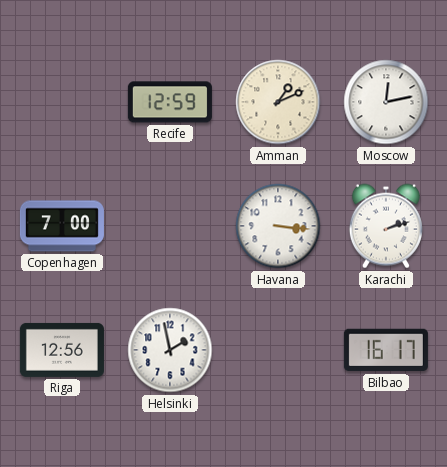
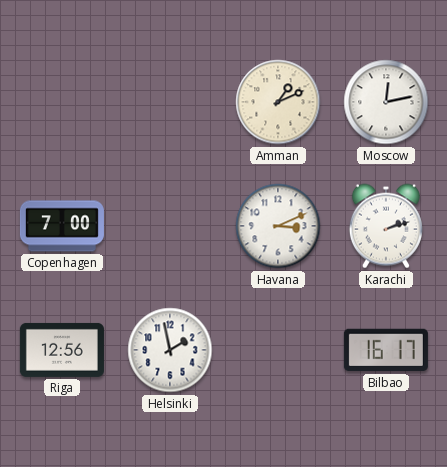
Recife: 12:59 -> none (170, 102)
Havana: 3:16 -> 3:11 (278, 226)
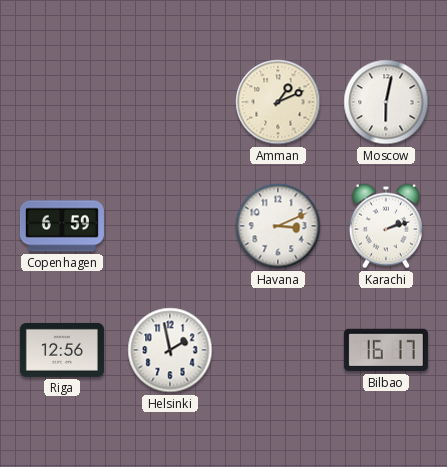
Moscow: 12:13 -> 6:02 (386, 102)
Copenhagen: 7:00 -> 6:59 (62, 226)
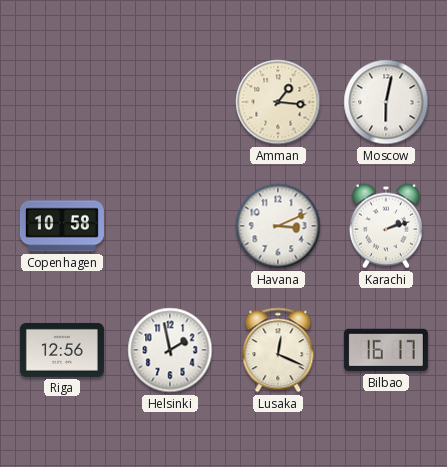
Amman: 1:11 -> 1:16 (278, 102)
Copenhagen: 6:59 -> 10:58 (62, 226)
Lusaka: none -> 12:19 (278, 350)
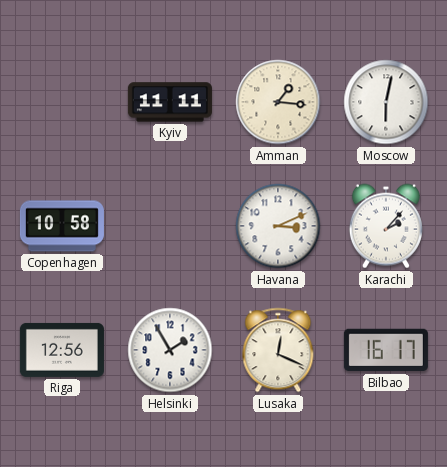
Kyiv: none -> 11:11 (170, 102)
Karachi: 2:12 -> 2:07 (386, 226)
Helsinki: 1:58 -> 1:55 (170, 350)
